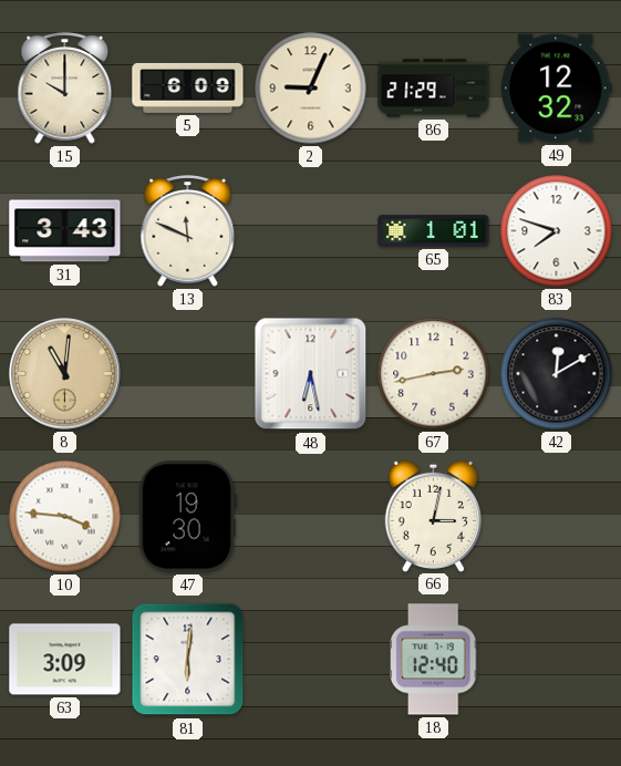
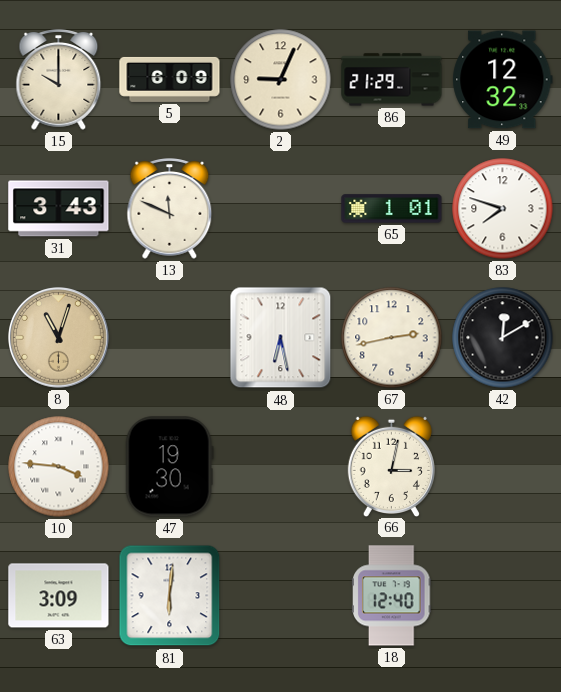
8: 11:01 -> 11:03 (59, 338)
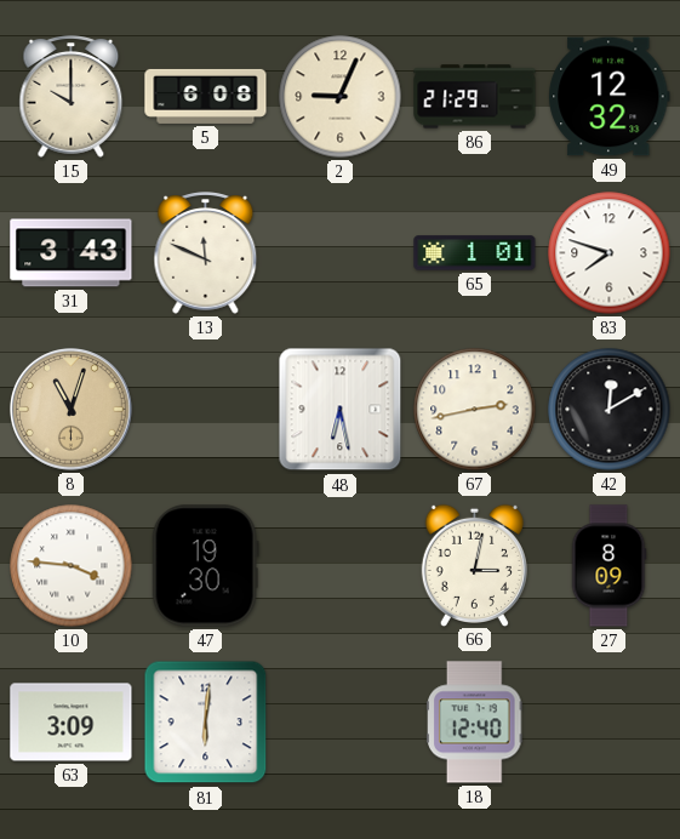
5: 6:09 -> 6:08 (206, 96)
27: none -> 8:09 (608, 566)
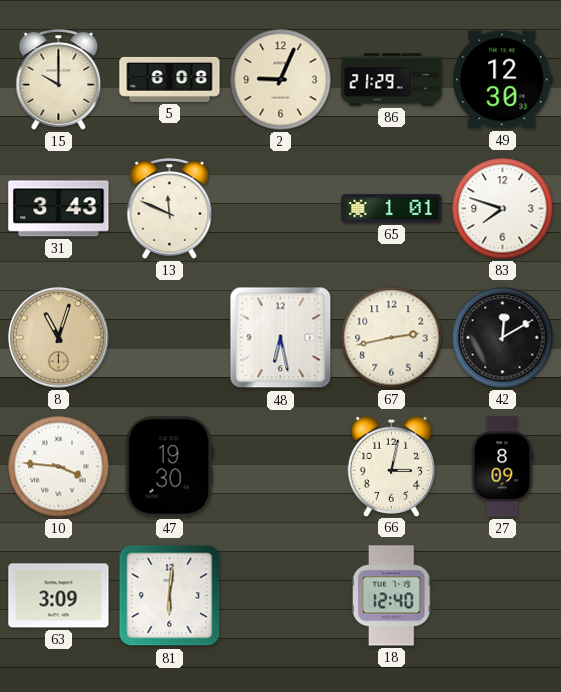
49: 12:32 -> 12:30 (503, 80)
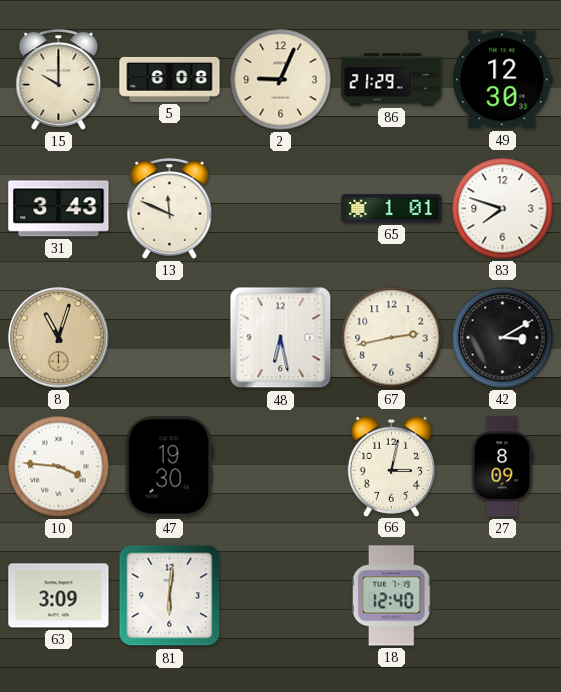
42: 12:10 -> 3:10 (503, 338)
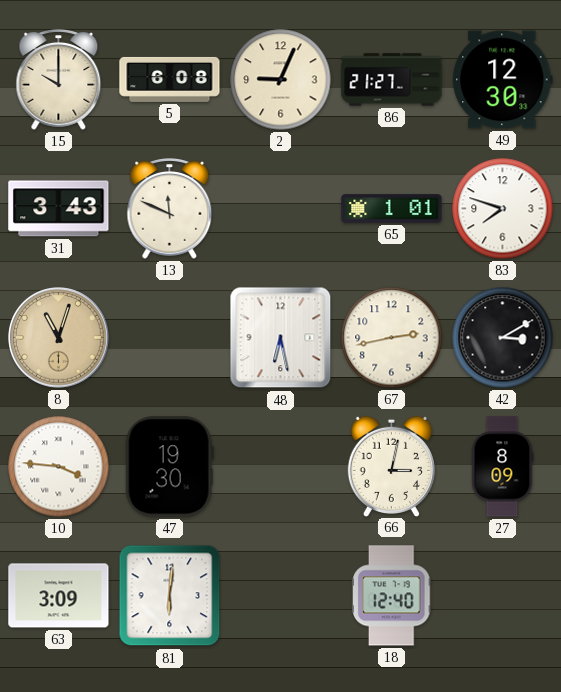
86: 21:29 -> 21:27 (392, 80)
